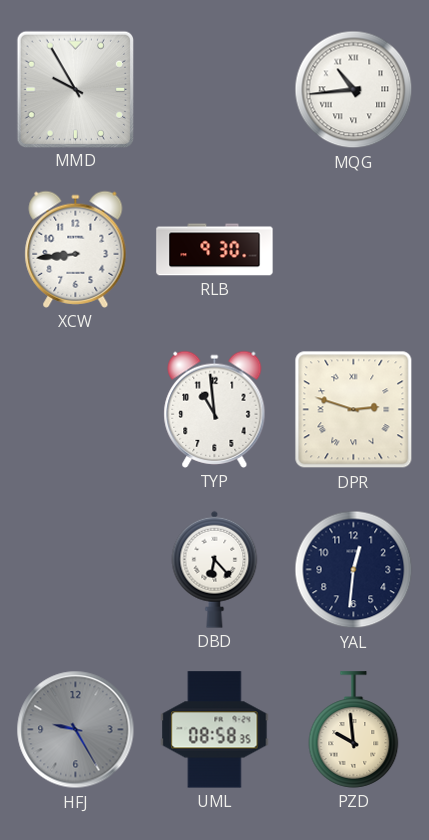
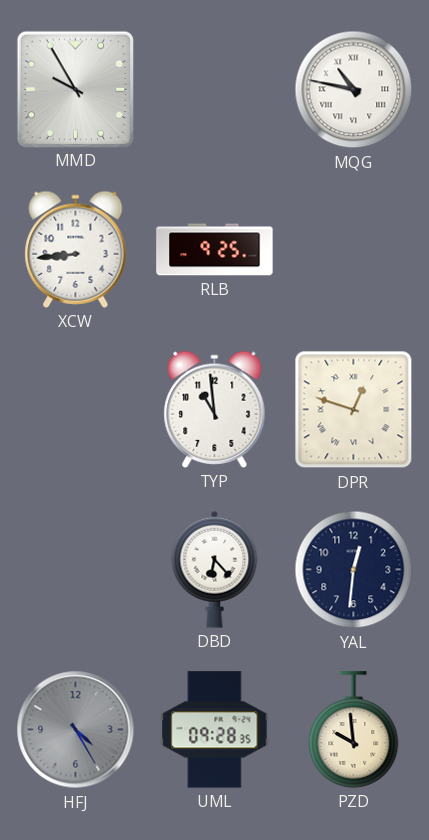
MQG: 10:44 -> 10:47 (354, 90)
RLB: 9:30 -> 9:25 (215, 250)
DPR: 2:48 -> 12:48 (354, 410)
HFJ: 9:25 -> 4:25 (76, 730)
UML: 08:58 -> 09:28 (215, 730)
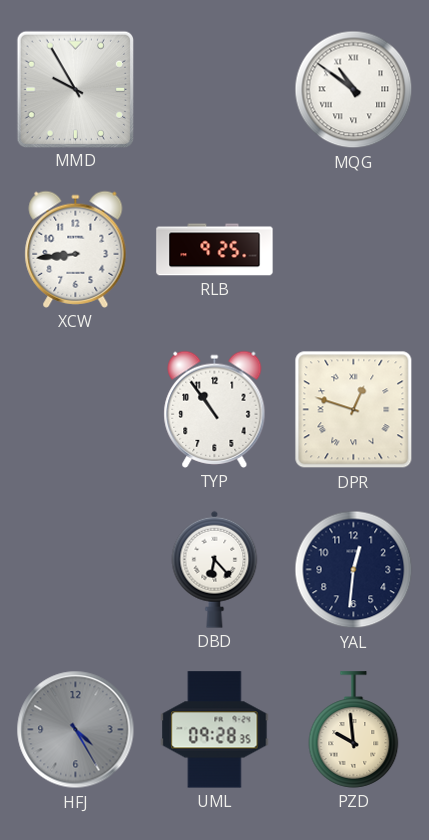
MQG: 10:47 -> 10:51 (354, 90)
TYP: 10:59 -> 10:54 (215, 409)
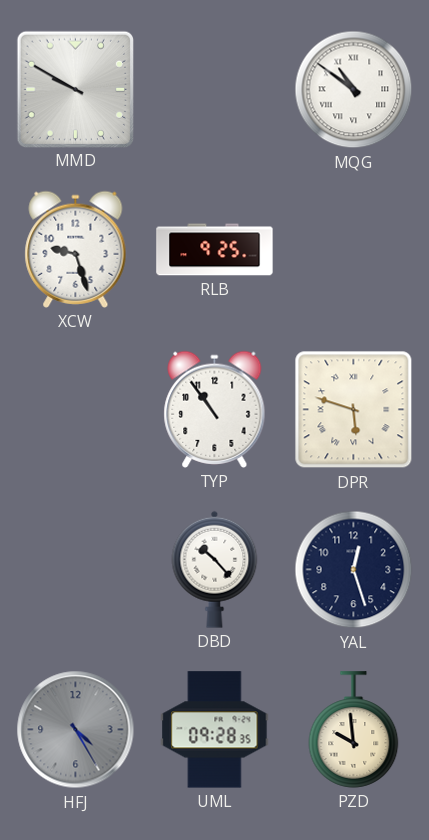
MMD: 9:55 -> 9:50 (75, 89)
XCW: 8:44 -> 9:27 (76, 249)
DPR: 12:48 -> 5:48 (354, 410)
DBD: 6:23 -> 10:23 (215, 569)
YAL: 12:31 -> 12:27 (354, 570)
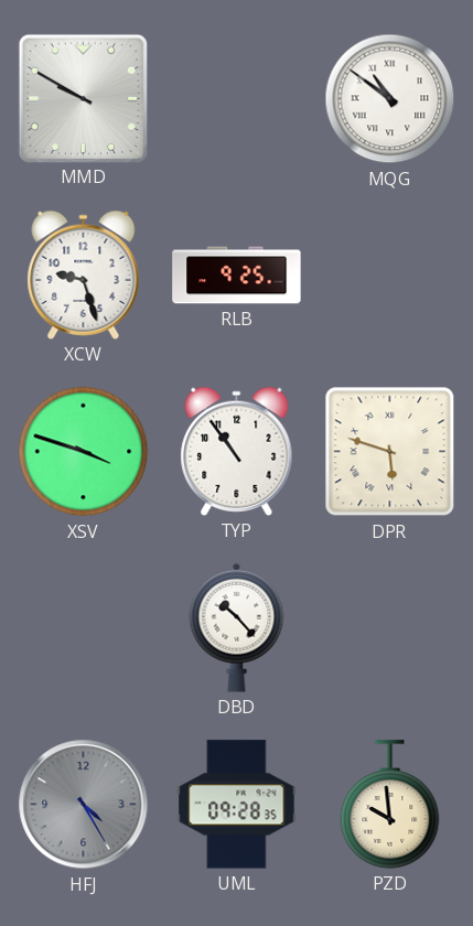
XSV: none -> 3:48 (84, 452)
YAL: 12:27 -> none (354, 570)
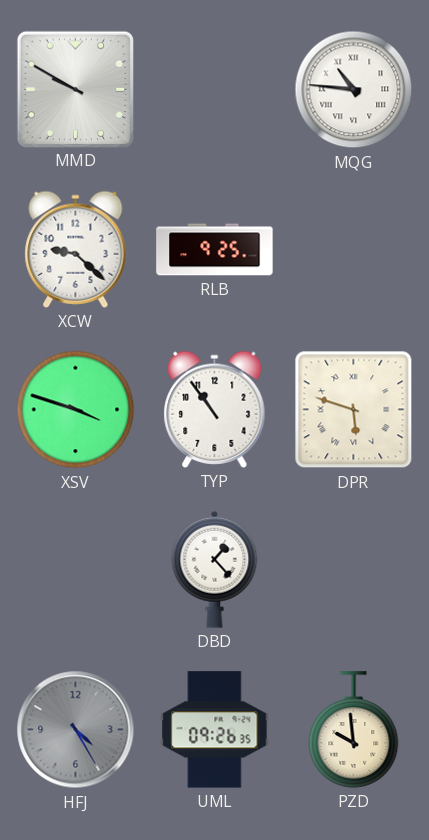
MQG: 10:51 -> 10:46 (354, 90)
XCW: 9:27 -> 9:22 (76, 249)
DBD: 10:23 -> 1:23 (215, 569)
UML: 09:28 -> 09:26 (215, 730)
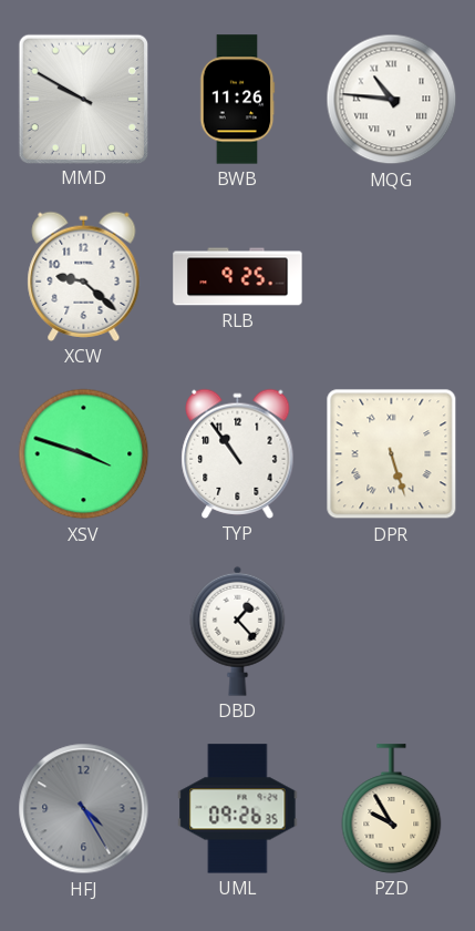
BWB: none -> 11:26 (237, 100)
DPR: 5:48 -> 5:27 (392, 454)
PZD: 9:59 -> 9:55 (392, 809)
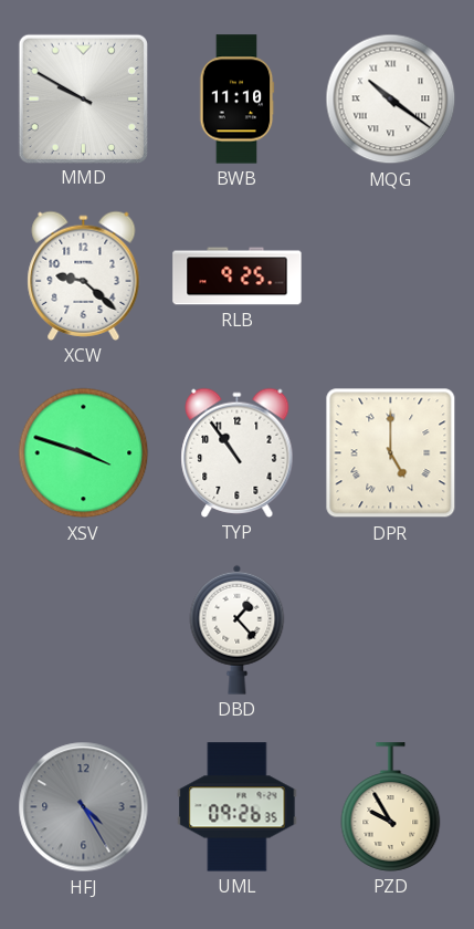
BWB: 11:26 -> 11:10 (236, 100)
MQG: 10:46 -> 10:21 (391, 100)
DPR: 5:27 -> 5:00 (391, 453)
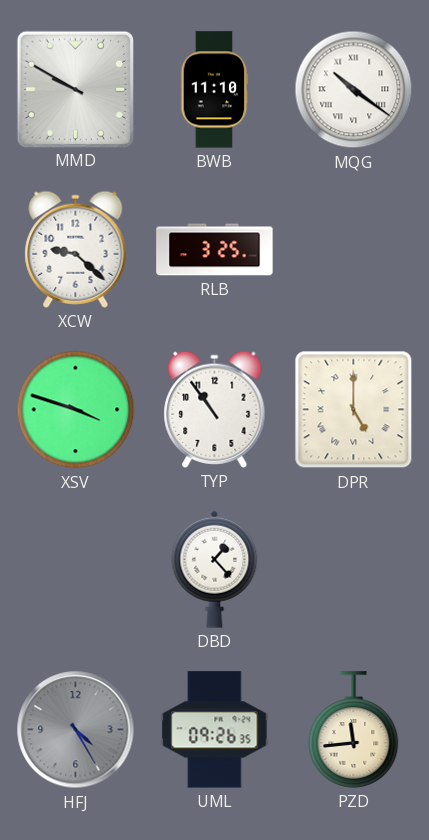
RLB: 9:25 -> 3:25 (215, 250)
PZD: 9:55 -> 11:44 (354, 730)
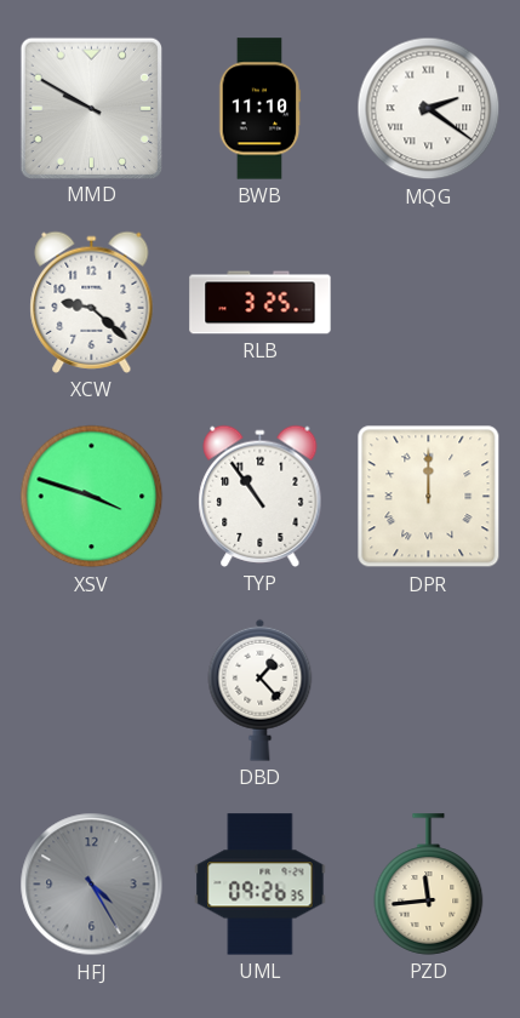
MQG: 10:21 -> 2:21 (429, 109)
DPR: 5:00 -> 12:00 (429, 497)
